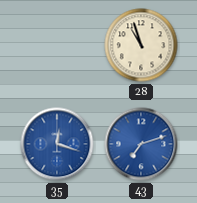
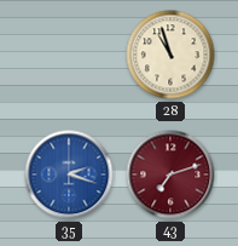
35: 12:18 -> 2:18 (69, 175)
43 dial: blue -> burgundy (170, 175)
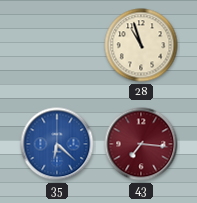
35: 2:18 -> 6:22 (57, 144)
43: 7:12 -> 7:16 (141, 144)
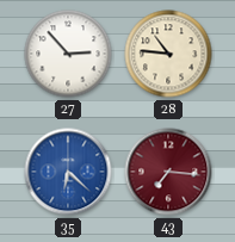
27: none -> 2:53 (68, 54)
28: 10:57 -> 10:46 (168, 54)
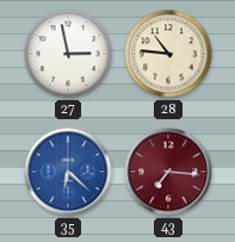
27: 2:53 -> 2:58 (68, 54)
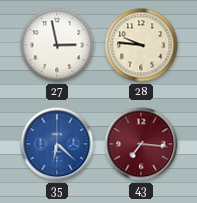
28: 10:46 -> 9:46 (141, 45)
